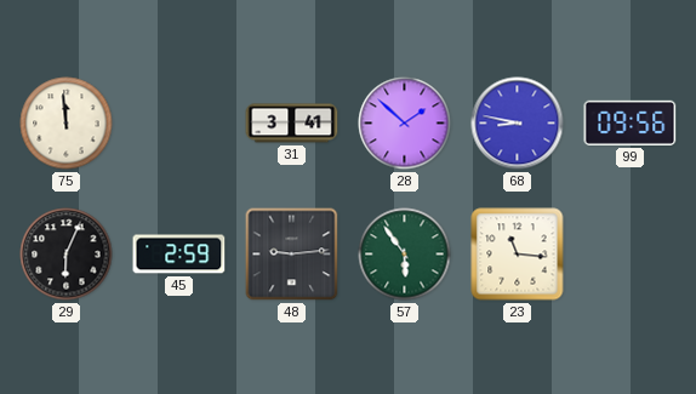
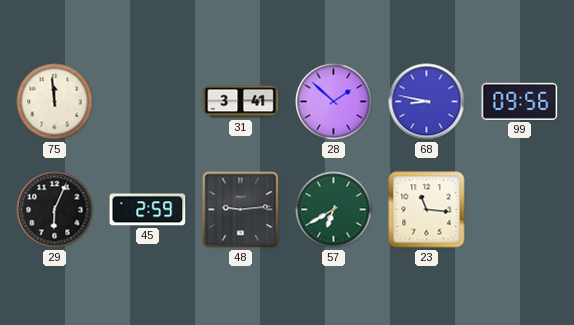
57: 5:54 -> 6:40 (334, 210)
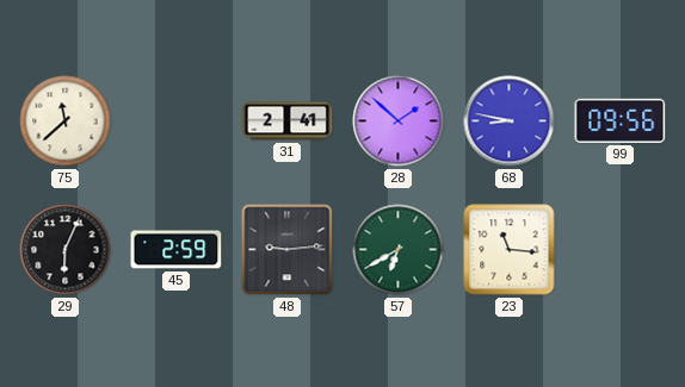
75: 11:59 -> 11:38 (66, 121)
31: 3:41 -> 2:41 (288, 121)
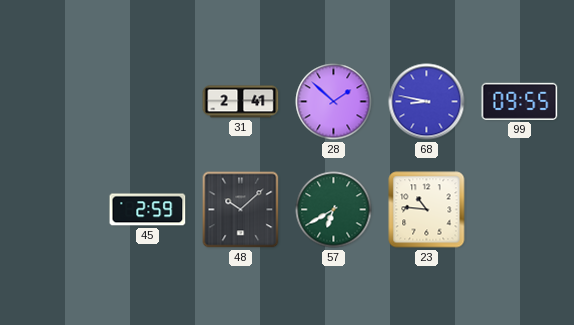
75: 11:38 -> none (66, 121)
99: 09:56 -> 09:55 (520, 101)
29: 6:04 -> none (66, 250)
48: 9:14 -> 10:08 (241, 210)
23: 11:16 -> 10:46 (427, 210)
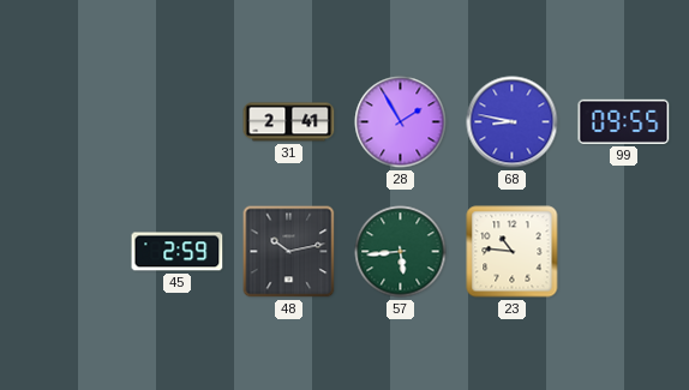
28: 1:52 -> 1:55 (401, 122)
48: 10:08 -> 10:13 (289, 252)
57: 6:40 -> 5:44 (401, 252)
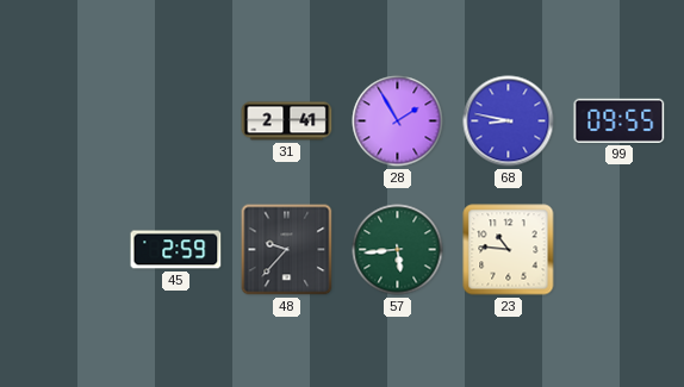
48: 10:13 -> 9:37 (287, 250)
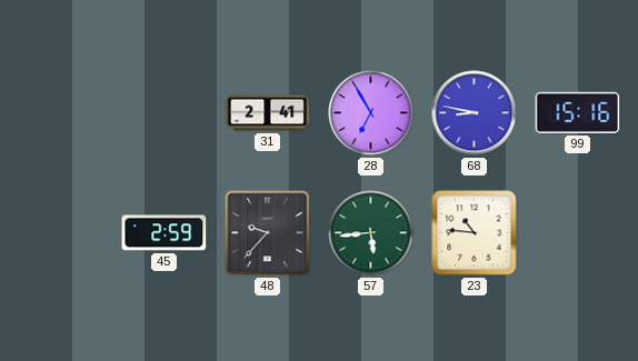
28: 1:55 -> 6:55 (371, 113)
99: 09:55 -> 15:16 (578, 112)
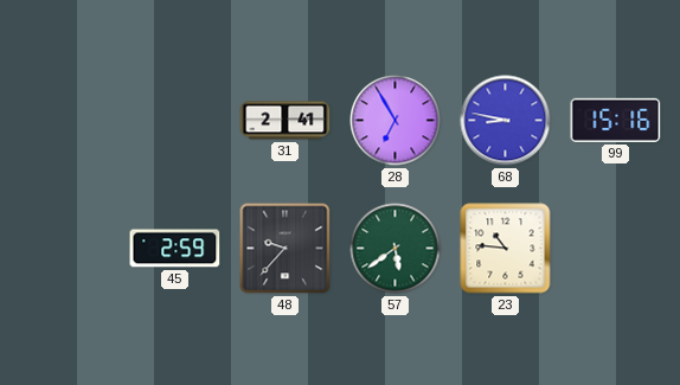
57: 5:44 -> 5:39 (396, 249)
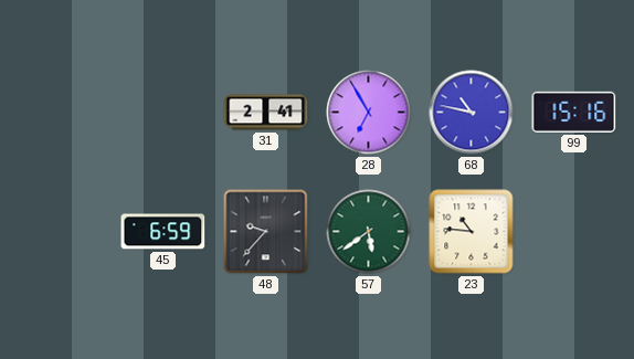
68: 8:47 -> 10:47 (472, 113)
45: 2:59 -> 6:59 (163, 232)
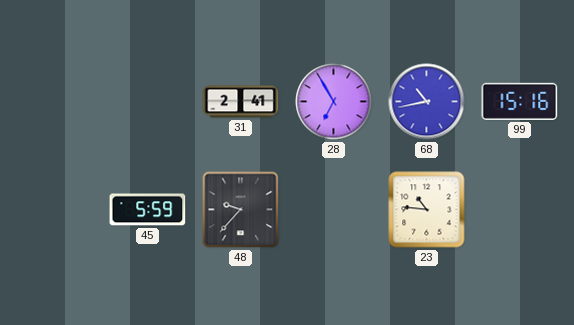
68: 10:47 -> 10:43 (427, 102)
45: 6:59 -> 5:59 (148, 210)
57: 5:39 -> none (369, 232)
